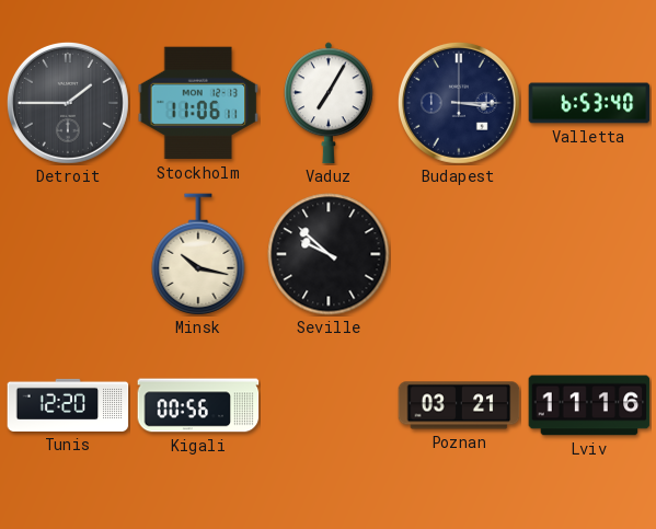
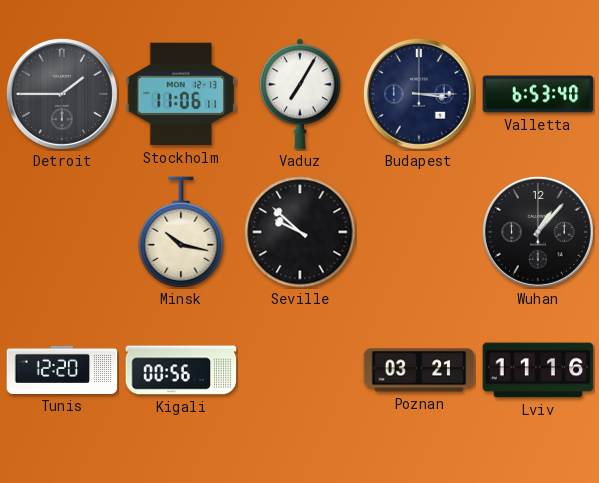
Wuhan: none -> 1:07 (538, 232)
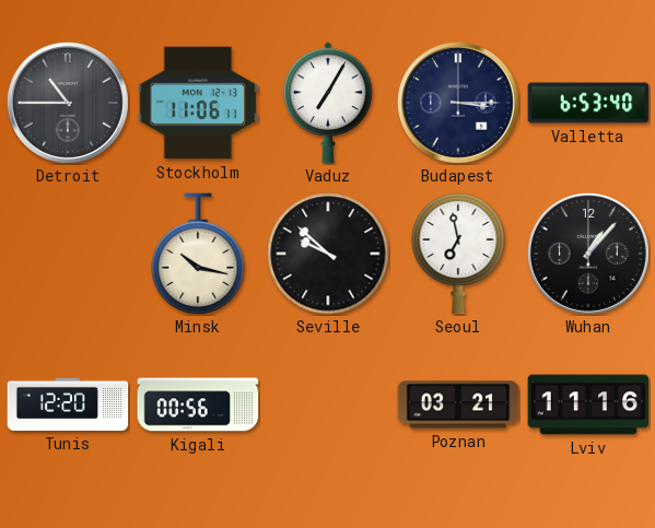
Detroit: 1:45 -> 10:45 (68, 103)
Seoul: none -> 6:58 (458, 254)
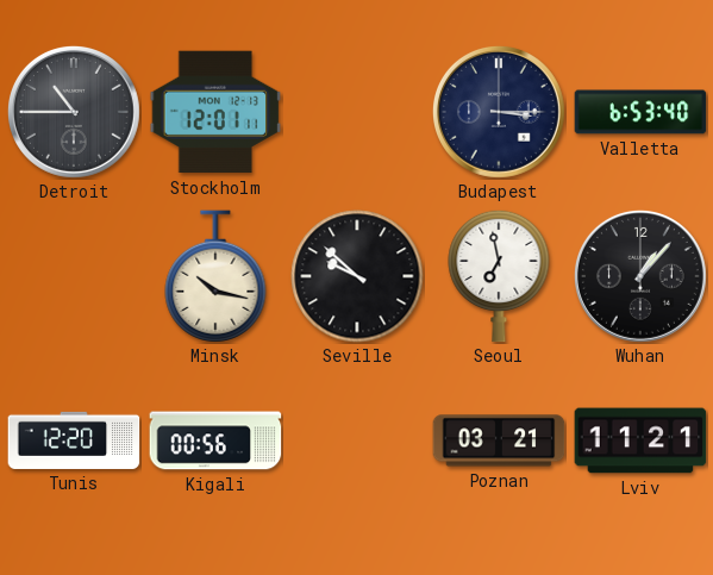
Stockholm: 11:06 -> 12:01 (215, 112)
Vaduz: 7:05 -> none (328, 103)
Lviv: 11:16 -> 11:21 (640, 440)
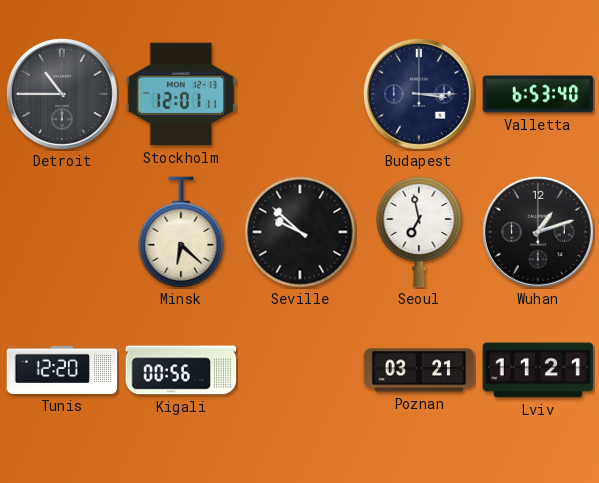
Minsk: 10:17 -> 6:22 (181, 232)
Wuhan: 1:07 -> 1:12 (538, 232)
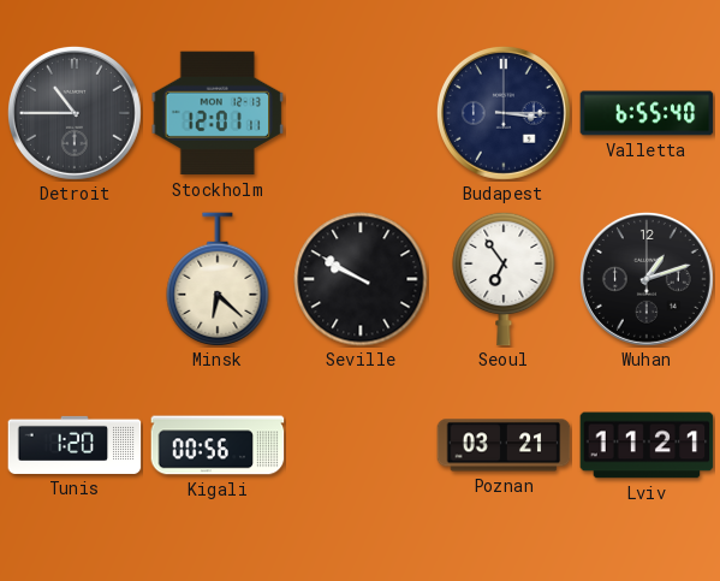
Valletta: 6:53 -> 6:55 (647, 113)
Seville: 9:52 -> 9:50 (361, 279)
Seoul: 6:58 -> 6:54 (504, 279)
Tunis: 12:20 -> 1:20 (75, 445)
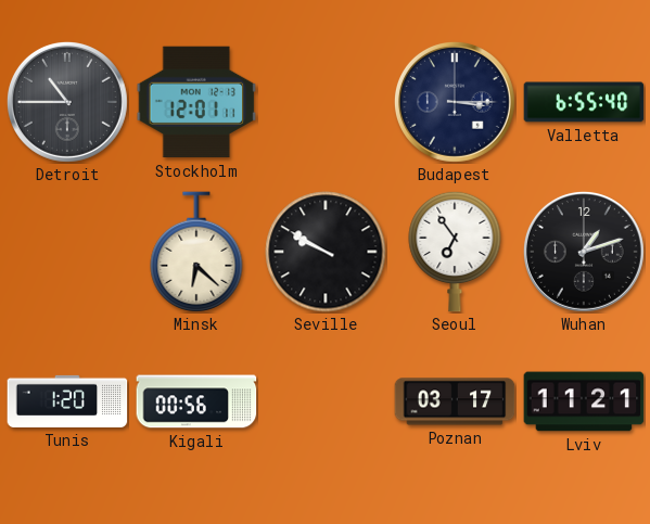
Poznan: 03:21 -> 03:17 (455, 401)
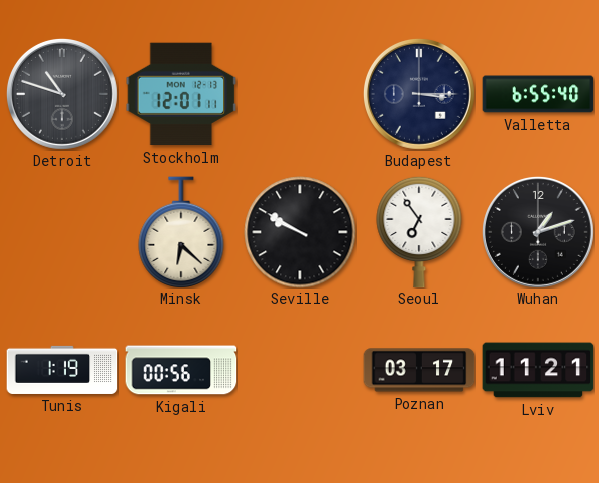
Detroit: 10:45 -> 10:48 (62, 94)
Tunis: 1:20 -> 1:19 (62, 370)
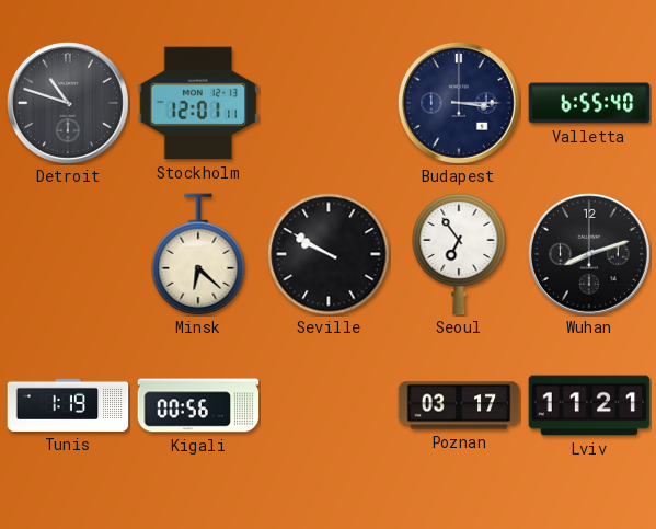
Wuhan: 1:12 -> 8:12 (589, 254)
